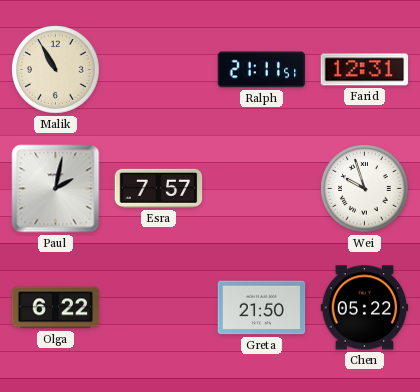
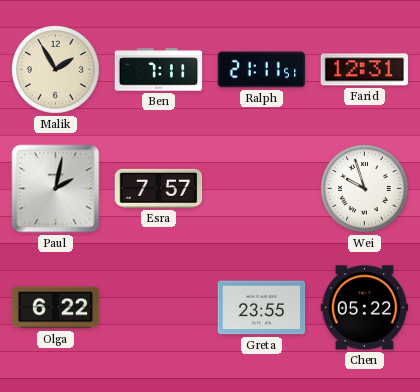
Malik: 10:55 -> 1:55 (56, 70)
Ben: none -> 7:11 (159, 70)
Greta: 21:50 -> 23:55 (262, 308)
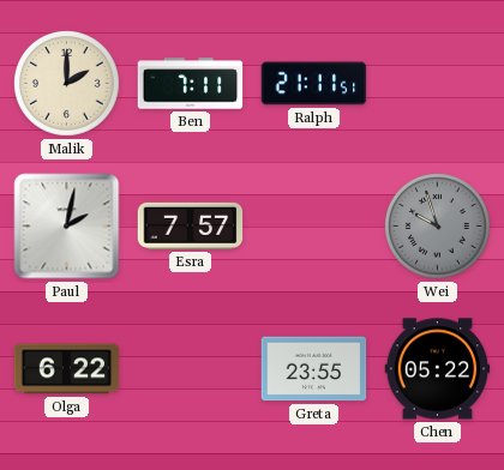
Malik: 1:55 -> 2:00 (67, 84)
Farid: 12:31 -> none (365, 70)
Wei dial: white -> grey (438, 227)
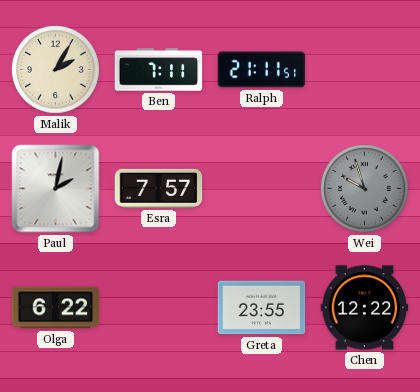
Malik: 2:00 -> 2:05 (56, 70)
Chen: 05:22 -> 12:22 (365, 308)
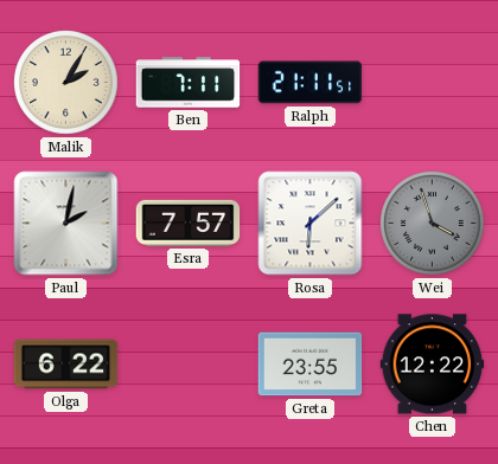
Rosa: none -> 6:08 (311, 224)
Wei: 9:57 -> 3:57 (433, 224)
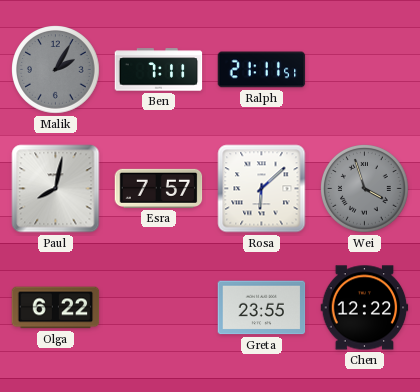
Malik dial: cream -> grey (56, 70)
Paul: 2:02 -> 8:02 (56, 189)
